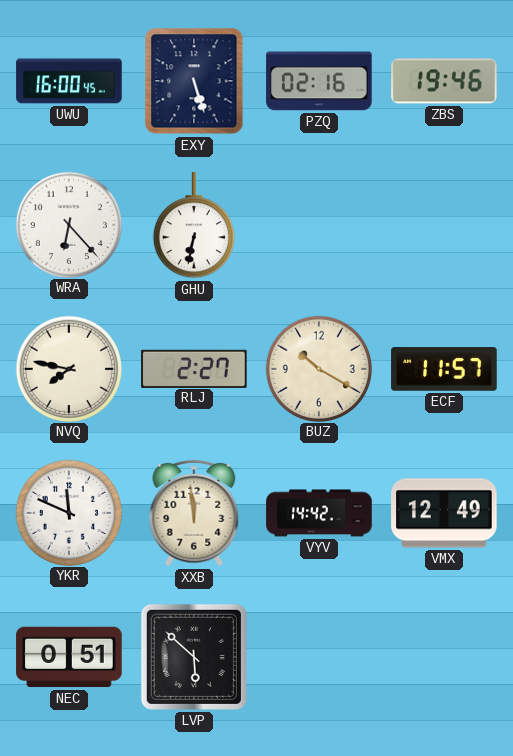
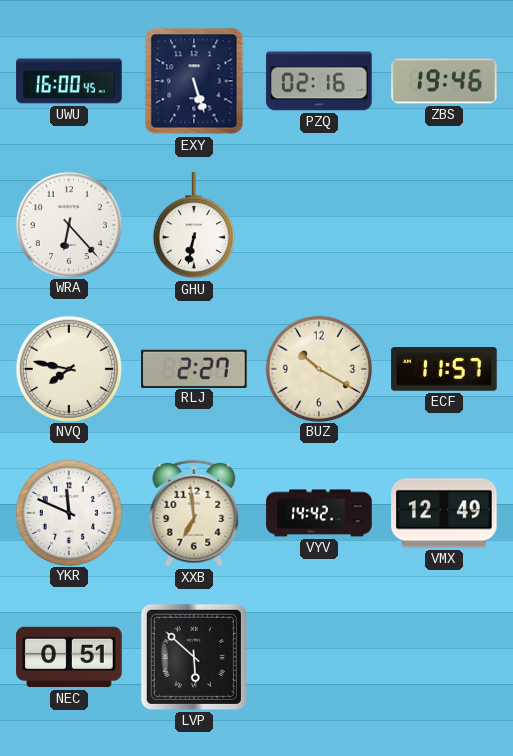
XXB: 11:59 -> 6:59 (194, 513)
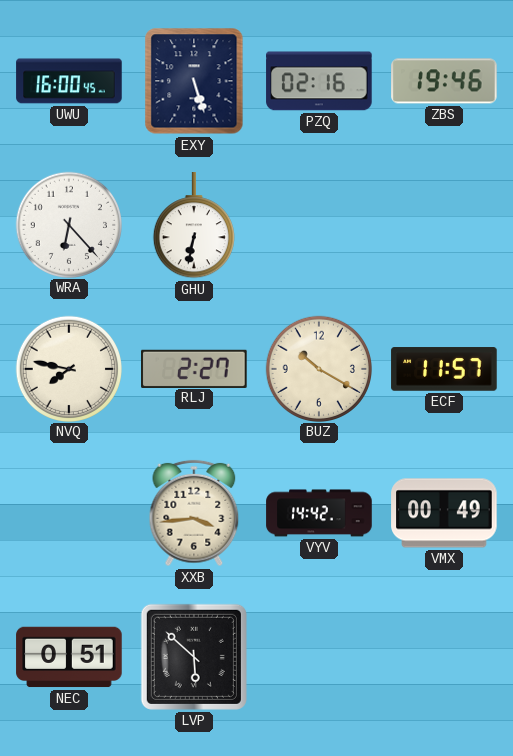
YKR: 11:49 -> none (68, 512)
XXB: 6:59 -> 3:44 (194, 513)
VMX: 12:49 -> 00:49 (444, 513)
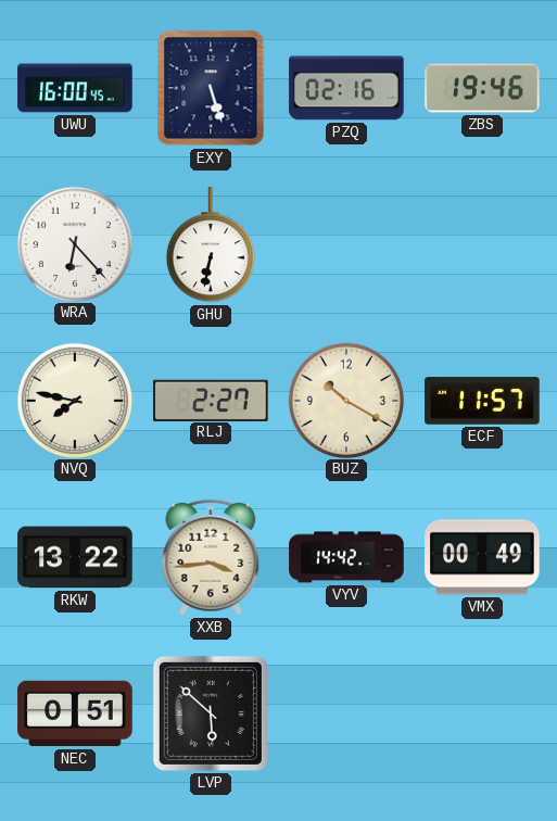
RKW: none -> 13:22 (75, 557)
